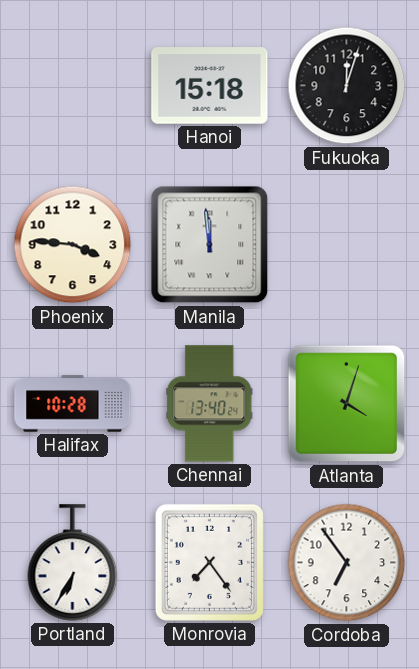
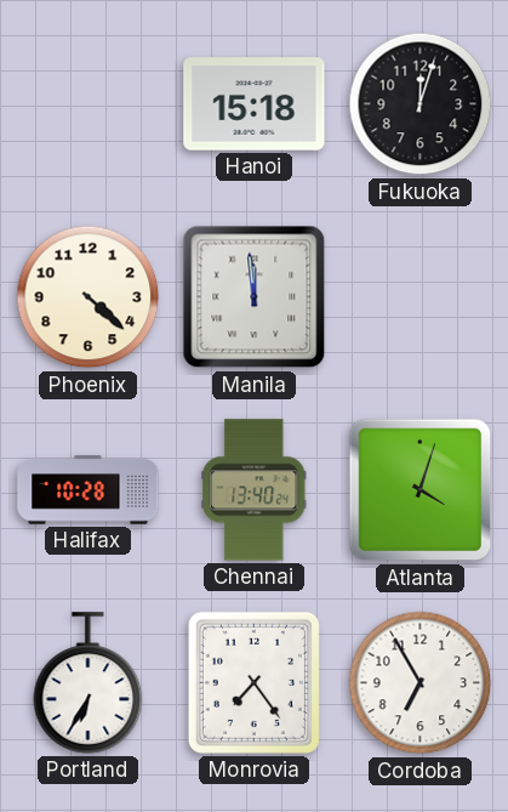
Phoenix: 3:46 -> 4:22 (89, 297)
Cordoba: 6:54 -> 6:55 (421, 683)
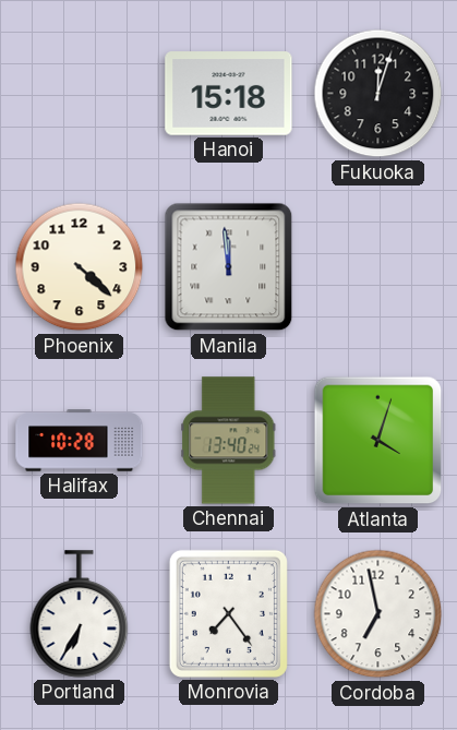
Cordoba: 6:55 -> 6:58 (378, 614)
